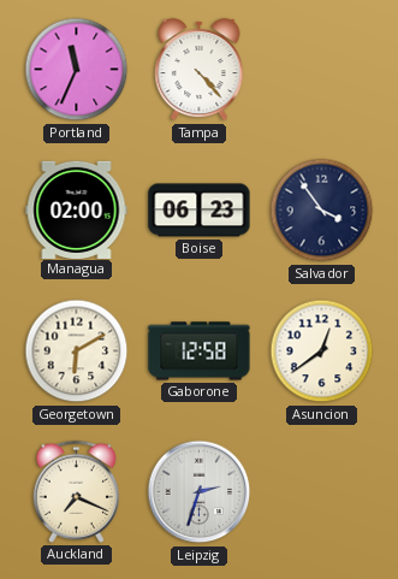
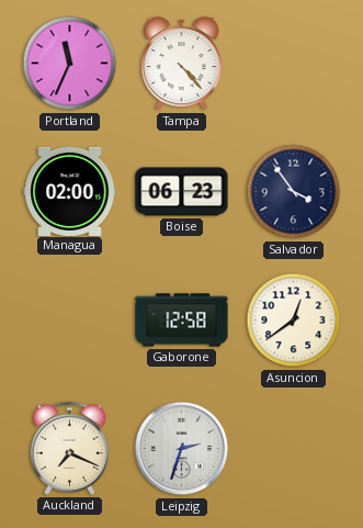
Georgetown: 6:10 -> none (77, 351)
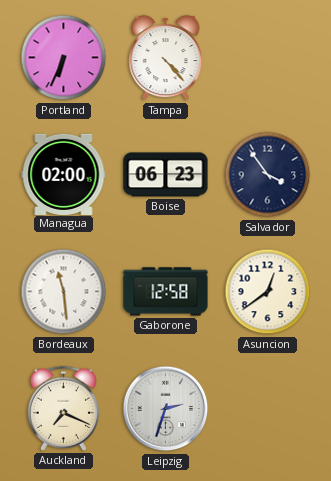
Portland: 11:34 -> 6:34 (64, 58)
Bordeaux: none -> 11:29 (64, 292)
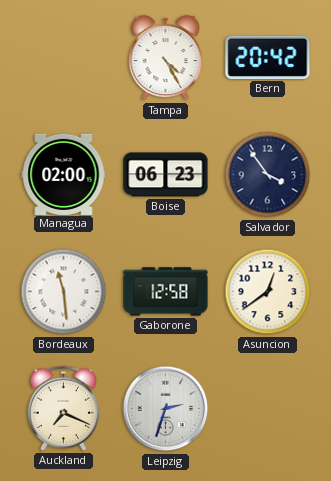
Portland: 6:34 -> none (64, 58)
Tampa: 4:23 -> 4:25 (166, 58)
Bern: none -> 20:42 (268, 57)
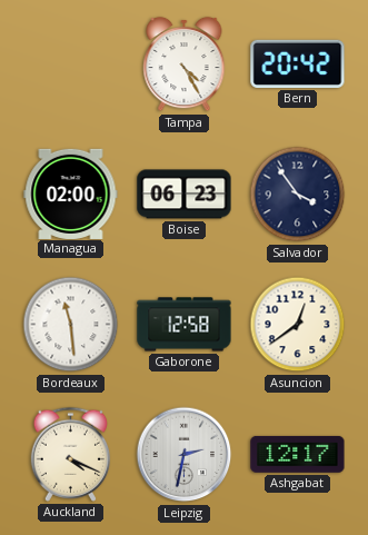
Auckland: 7:19 -> 4:19 (70, 454)
Leipzig: 2:33 -> 2:32 (185, 455)
Ashgabat: none -> 12:17 (298, 454)
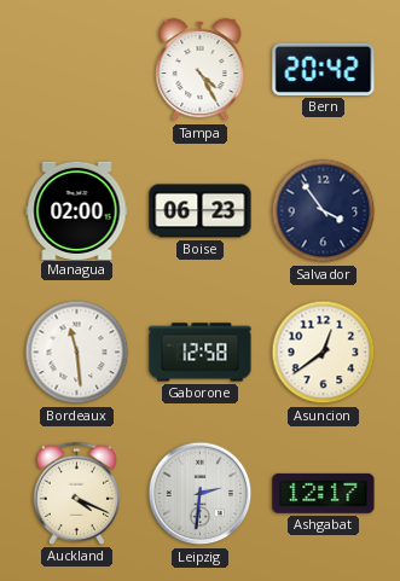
Leipzig: 2:32 -> 2:31 (201, 494)
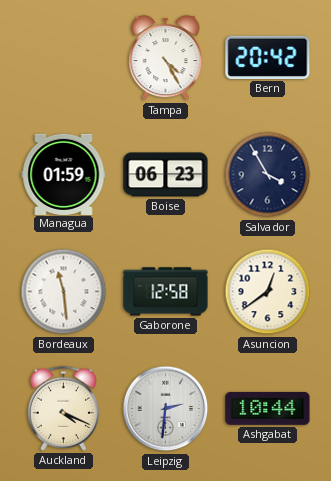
Managua: 02:00 -> 01:59 (64, 174)
Salvador: 3:54 -> 3:55 (268, 175)
Ashgabat: 12:17 -> 10:44 (268, 408)
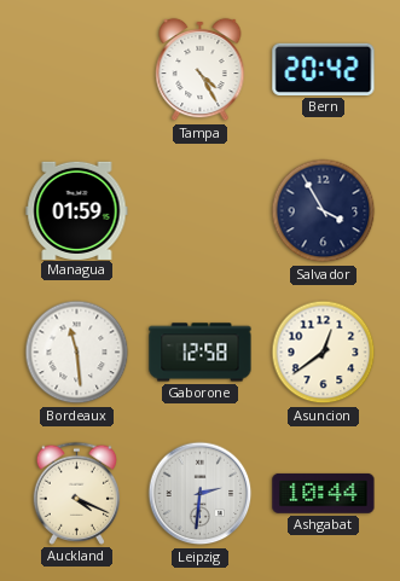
Boise: 06:23 -> none (166, 175)
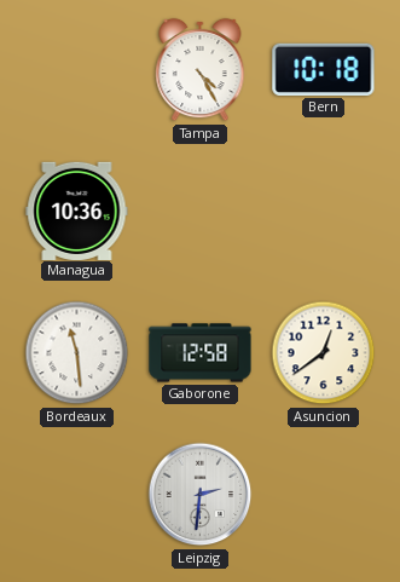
Bern: 20:42 -> 10:18 (324, 69)
Managua: 01:59 -> 10:36 (77, 211)
Salvador: 3:55 -> none (324, 211)
Auckland: 4:19 -> none (76, 493)
Ashgabat: 10:44 -> none (324, 493)
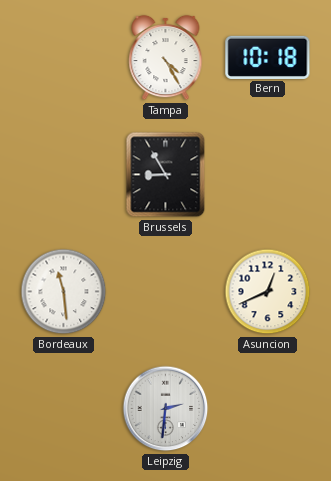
Managua: 10:36 -> none (77, 211)
Brussels: none -> 8:55 (166, 175)
Gaborone: 12:58 -> none (201, 353)
Asuncion: 12:39 -> 12:41 (268, 292)
